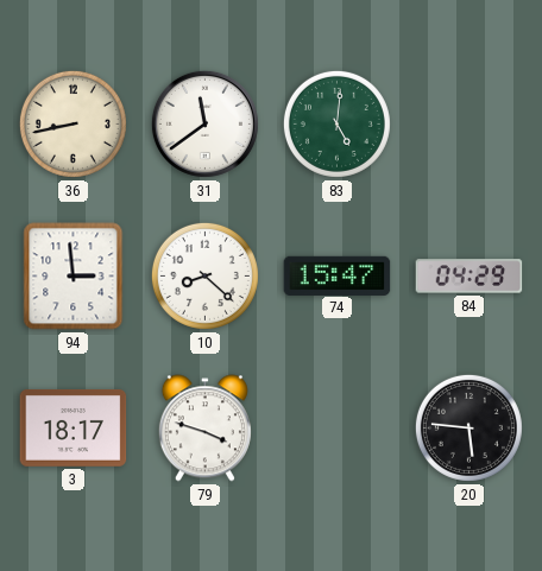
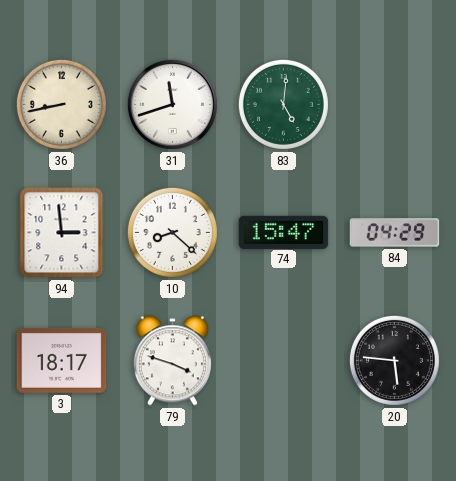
31: 11:39 -> 11:42 (172, 104)
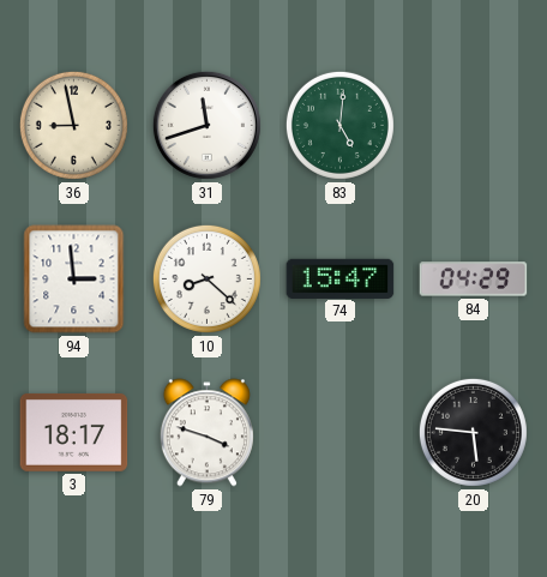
36: 8:43 -> 8:58 (73, 125)
